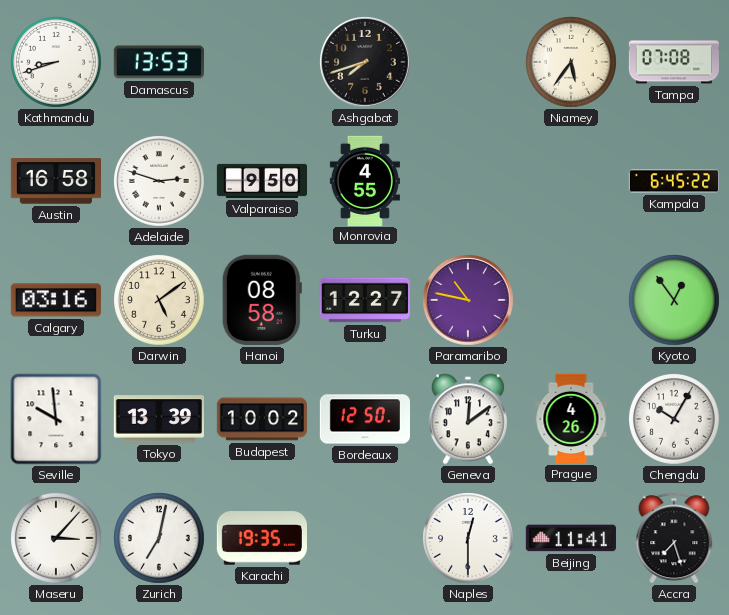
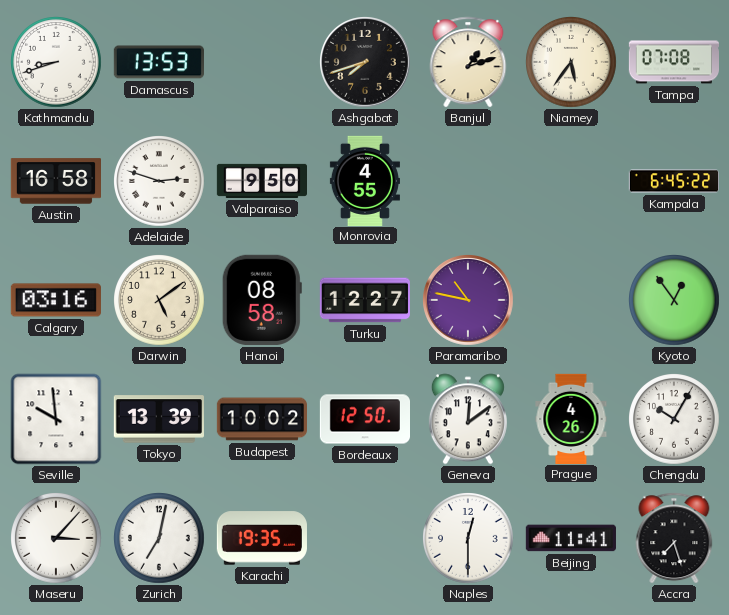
Banjul: none -> 1:12 (468, 62)
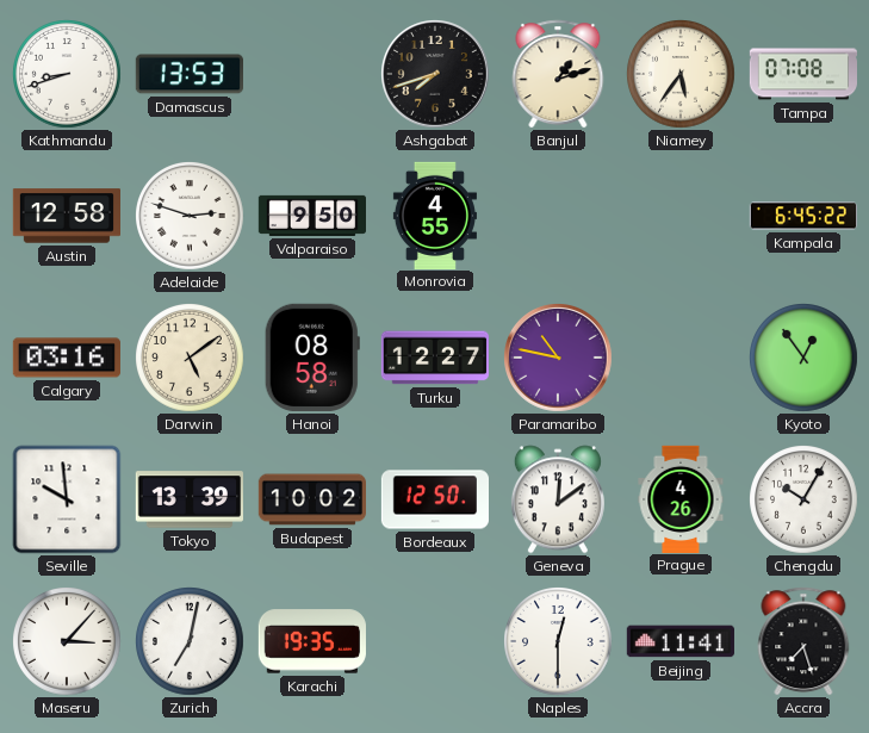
Austin: 16:58 -> 12:58 (66, 216)
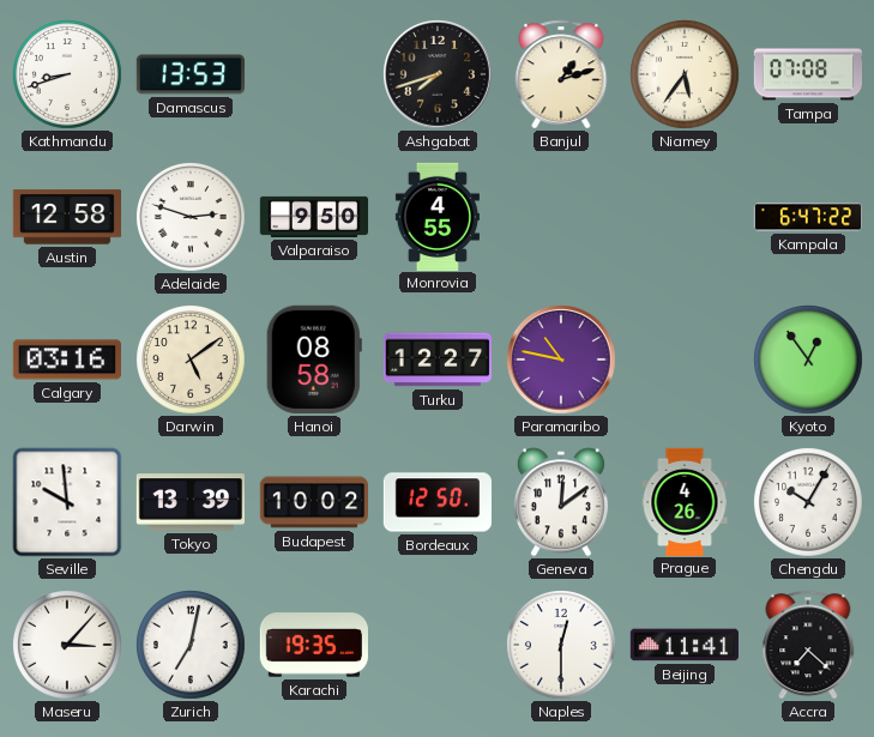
Kampala: 6:45 -> 6:47 (807, 217)
Accra: 7:27 -> 7:22 (808, 645)
